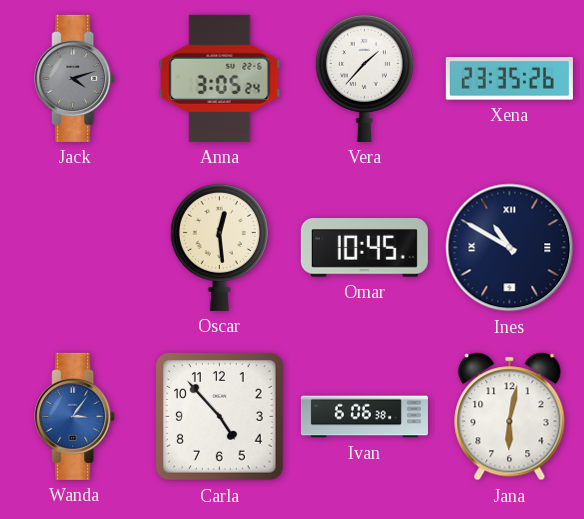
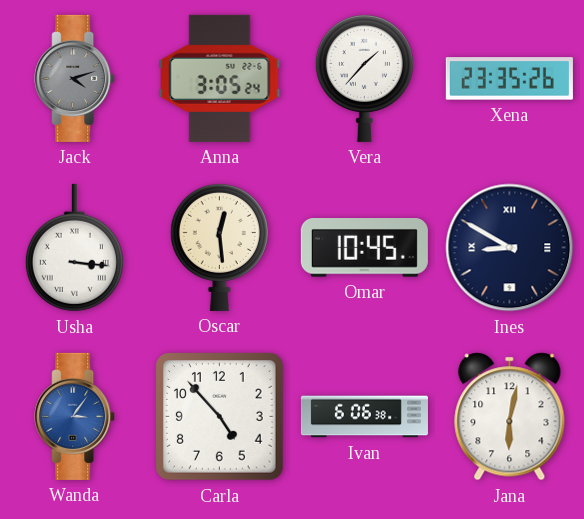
Usha: none -> 3:16 (74, 248)
Ines: 10:50 -> 8:50 (510, 248)
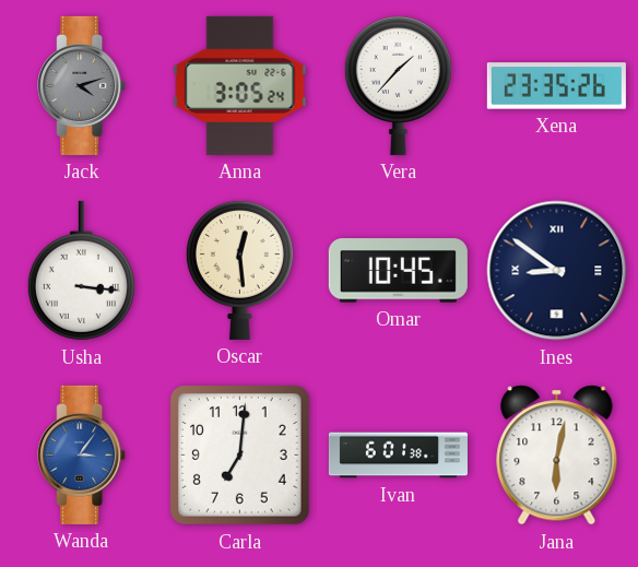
Ines: 8:50 -> 8:51 (557, 271)
Carla: 4:53 -> 7:01 (240, 456)
Ivan: 6:06 -> 6:01 (398, 456)
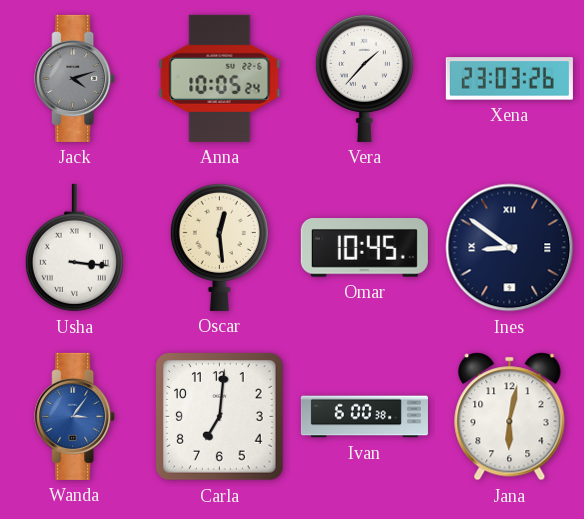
Anna: 3:05 -> 10:05 (220, 78)
Xena: 23:35 -> 23:03 (509, 79)
Ivan: 6:01 -> 6:00 (364, 417)
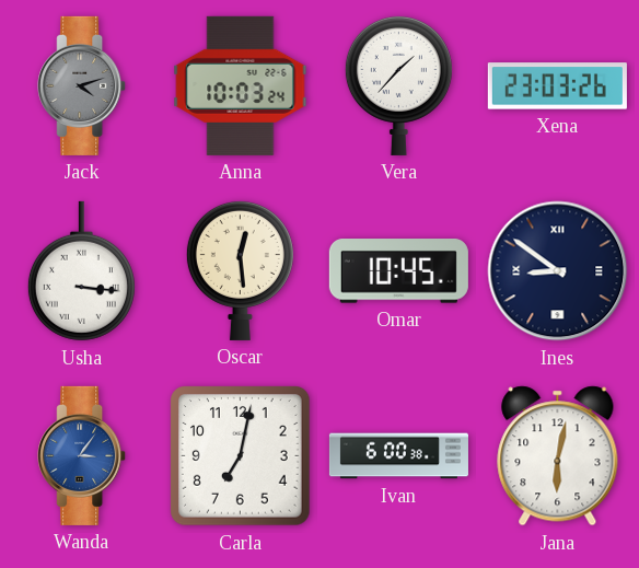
Anna: 10:05 -> 10:03 (241, 85)
Carla: 7:01 -> 7:02 (241, 456)
